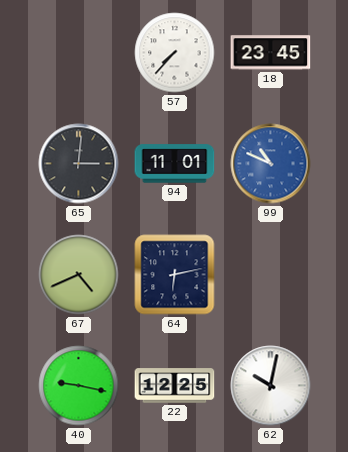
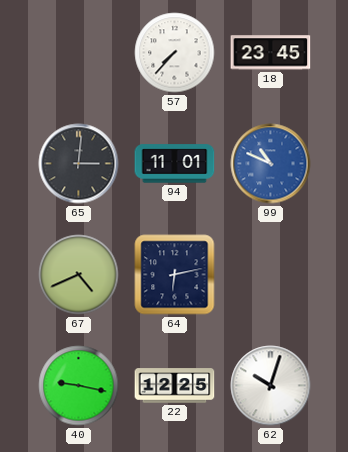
62: 10:02 -> 10:03 (271, 386)
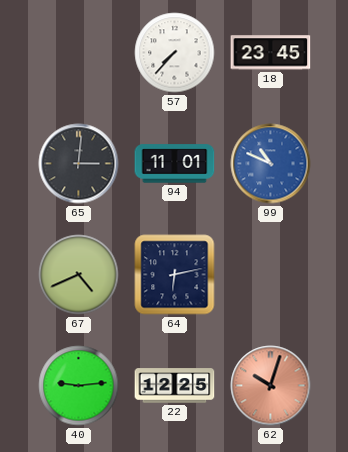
40: 9:17 -> 9:14 (79, 386)
62 dial: white -> salmon (271, 386)
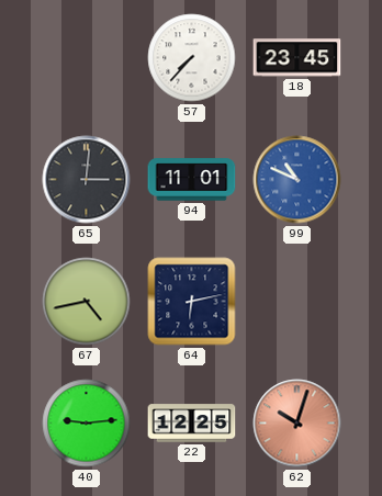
67: 4:41 -> 4:43 (87, 302)
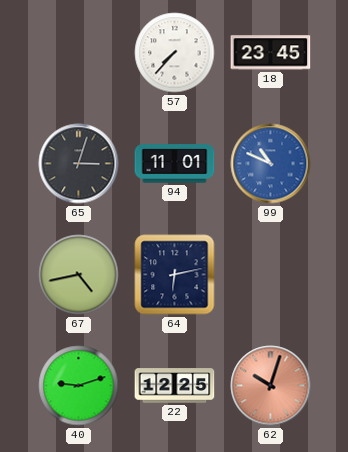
65: 3:01 -> 3:03 (79, 164)
40: 9:14 -> 9:12 (79, 386)
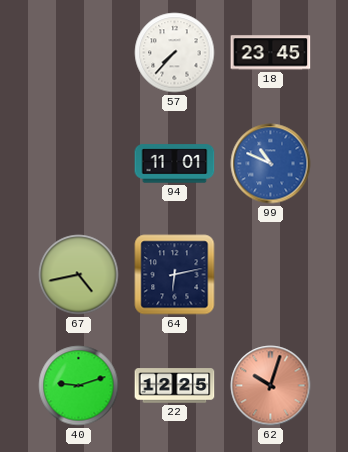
65: 3:03 -> none (79, 164)
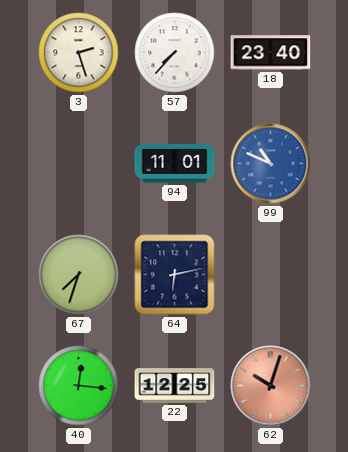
3: none -> 2:27 (79, 53)
18: 23:45 -> 23:40 (271, 53)
67: 4:43 -> 7:33 (79, 275)
40: 9:12 -> 12:16 (79, 386)
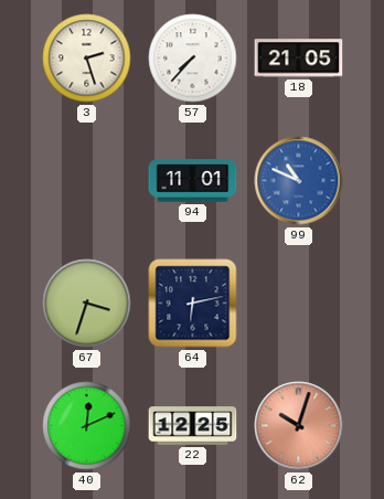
18: 23:40 -> 21:05 (299, 59)
67: 7:33 -> 3:33 (87, 304)
40: 12:16 -> 12:11 (87, 426)
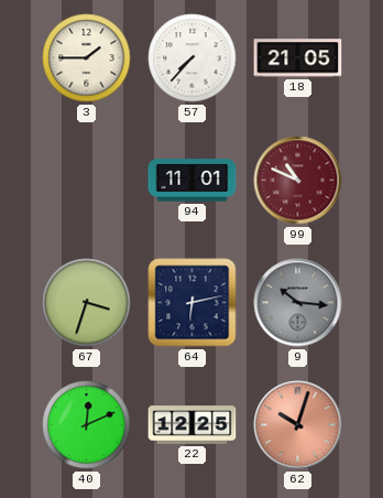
3: 2:27 -> 1:45 (87, 58)
99 dial: blue -> burgundy (298, 181)
9: none -> 10:16 (298, 303)
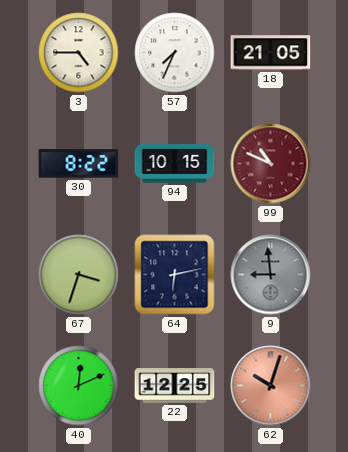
3: 1:45 -> 4:45 (79, 53)
57: 7:37 -> 7:34 (175, 53)
30: none -> 8:22 (79, 164)
94: 11:01 -> 10:15 (175, 164)
9: 10:16 -> 8:59 (271, 275)
